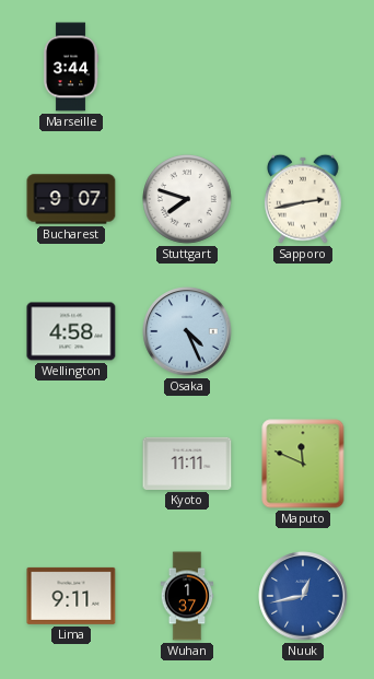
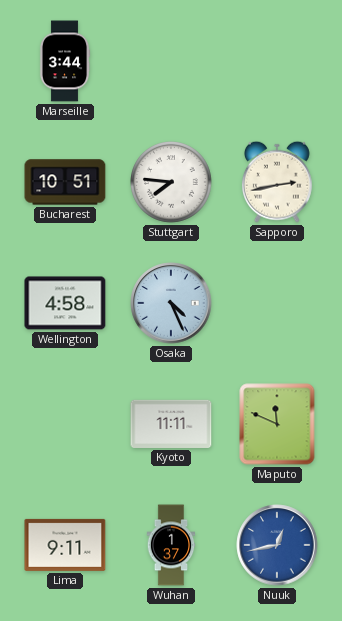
Bucharest: 9:07 -> 10:51 (65, 182)
Stuttgart: 7:48 -> 7:46 (172, 183)
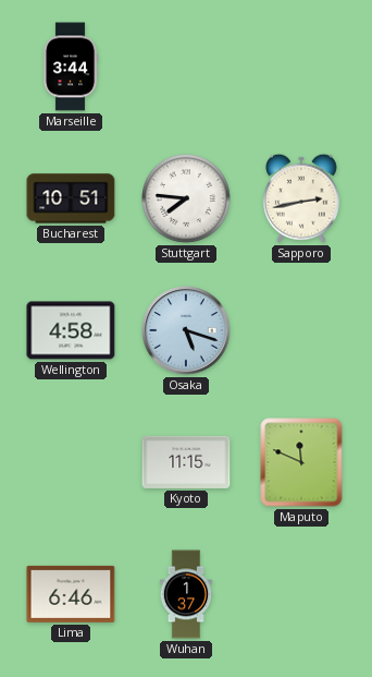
Osaka: 4:26 -> 5:18 (186, 330)
Kyoto: 11:11 -> 11:15 (186, 462)
Lima: 9:11 -> 6:46 (71, 594)
Nuuk: 12:43 -> none (277, 545)
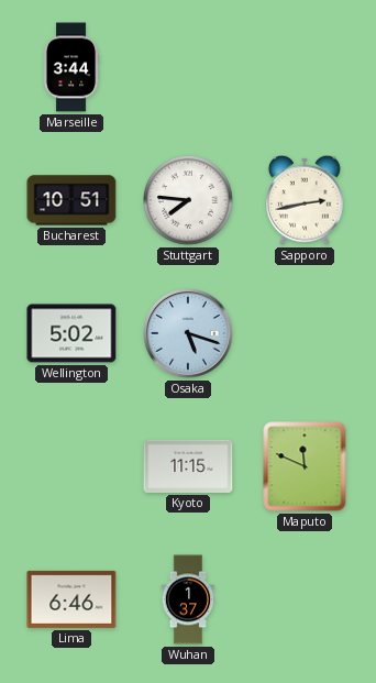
Wellington: 4:58 -> 5:02 (71, 333)
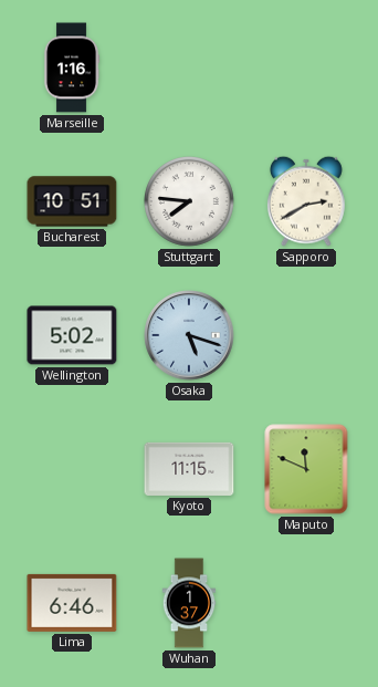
Marseille: 3:44 -> 1:16 (72, 67)
Sapporo: 2:43 -> 2:40 (306, 201)
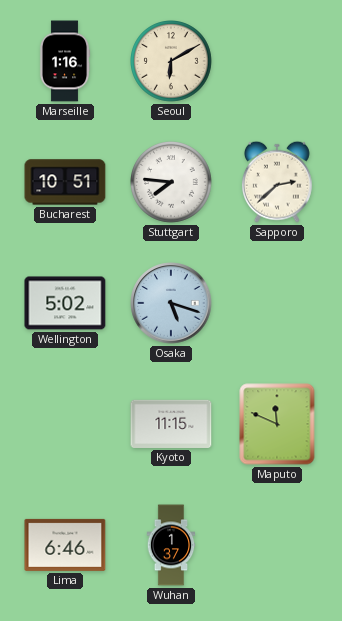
Seoul: none -> 6:10 (172, 62)
Sapporo: 2:40 -> 2:38 (277, 182)
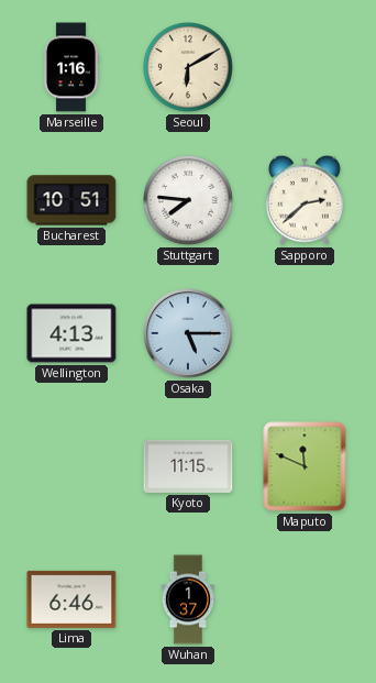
Wellington: 5:02 -> 4:13 (71, 333)
Osaka: 5:18 -> 5:15 (188, 333)
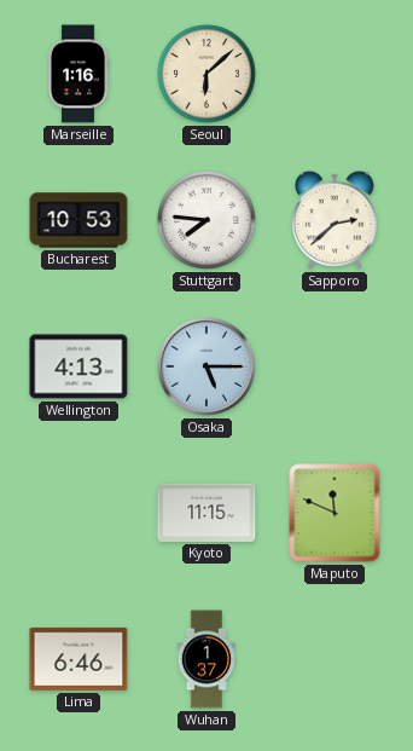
Seoul: 6:10 -> 6:08 (208, 75)
Bucharest: 10:51 -> 10:53 (78, 220)
